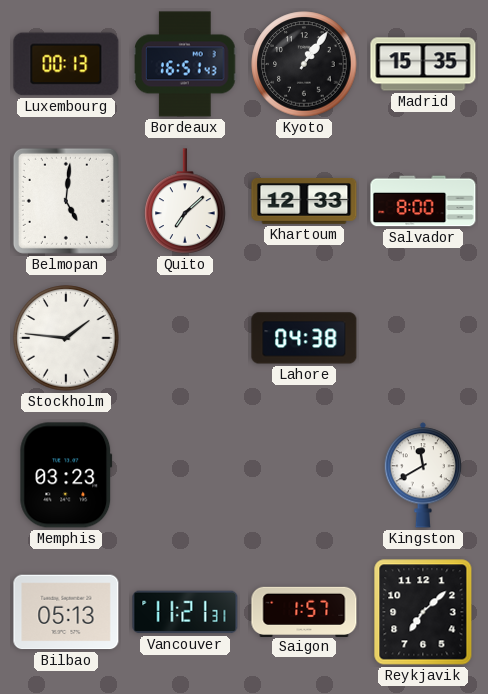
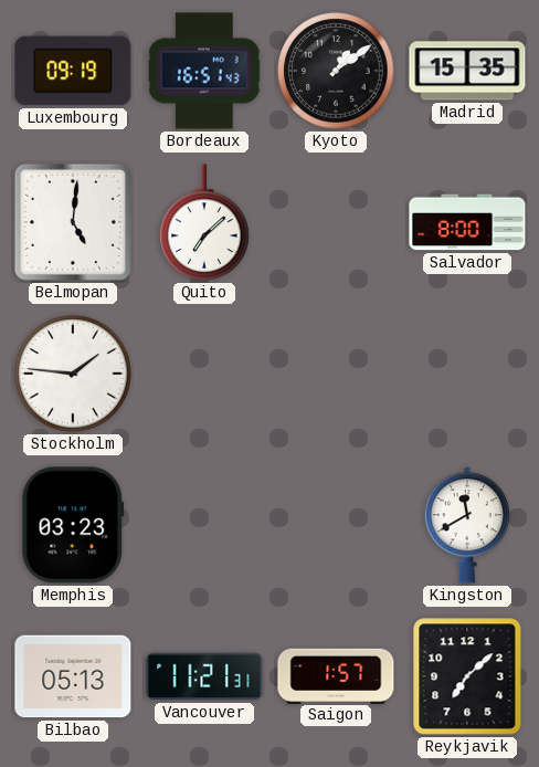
Luxembourg: 00:13 -> 09:19 (73, 71)
Kyoto: 1:06 -> 1:09 (336, 71)
Khartoum: 12:33 -> none (304, 202)
Lahore: 04:38 -> none (304, 338)
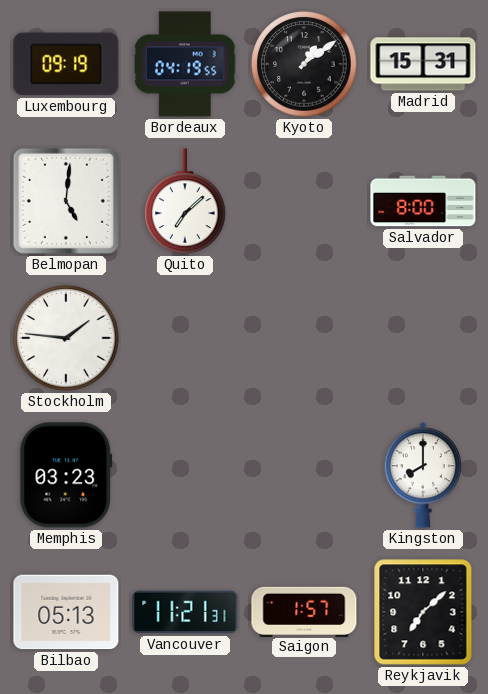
Bordeaux: 16:51 -> 04:19 (186, 64)
Madrid: 15:35 -> 15:31 (423, 64)
Kingston: 11:40 -> 8:00 (422, 475)
